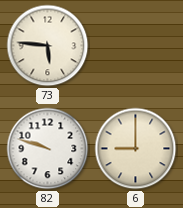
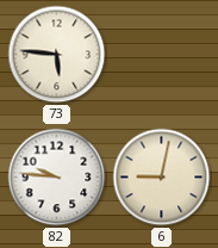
82: 9:48 -> 9:46 (57, 178)
6: 9:00 -> 9:02 (162, 178)
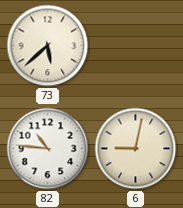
73: 5:46 -> 5:38 (48, 46)
82: 9:46 -> 10:46 (48, 149)
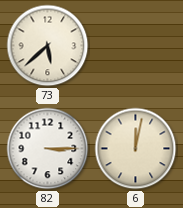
82: 10:46 -> 3:15 (48, 149)
6: 9:02 -> 12:02 (136, 149)
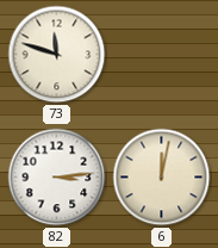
73: 5:38 -> 11:48 (57, 55)
82: 3:15 -> 3:14 (57, 178)
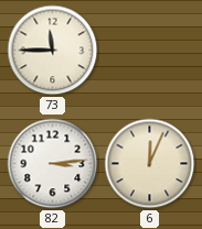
73: 11:48 -> 11:45 (53, 51)
6: 12:02 -> 12:04 (150, 164)
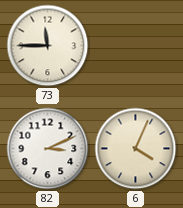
82: 3:14 -> 3:11 (48, 149)
6: 12:04 -> 4:04 (136, 149)
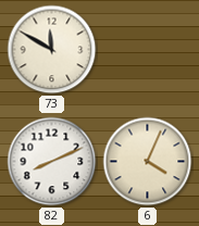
73: 11:45 -> 11:50 (52, 50)
82: 3:11 -> 8:11 (52, 162)
